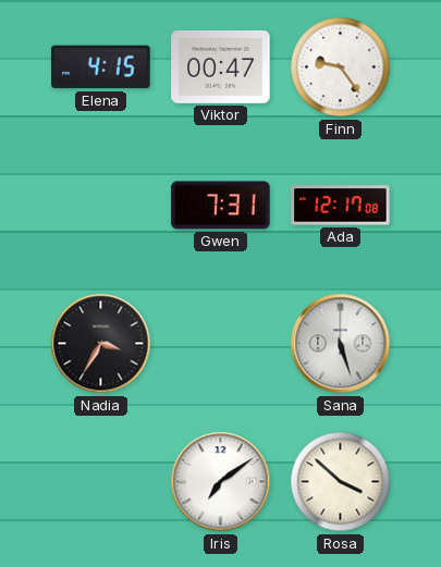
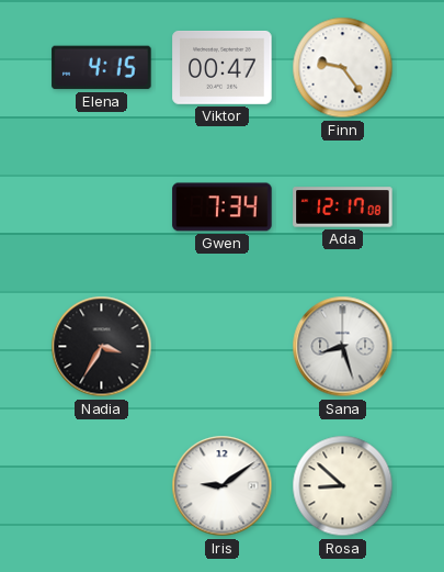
Gwen: 7:31 -> 7:34 (223, 208)
Sana: 5:27 -> 8:27 (343, 347)
Iris: 7:09 -> 9:09 (223, 486)
Rosa: 3:52 -> 8:52 (343, 486)
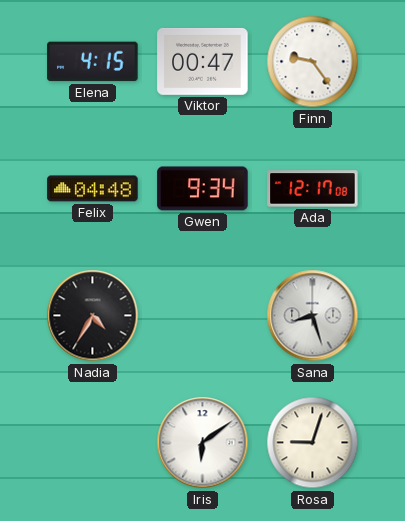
Felix: none -> 04:48 (93, 189)
Gwen: 7:34 -> 9:34 (203, 189)
Nadia: 3:35 -> 4:35 (93, 316)
Iris: 9:09 -> 6:09 (203, 443)
Rosa: 8:52 -> 9:03 (313, 443)
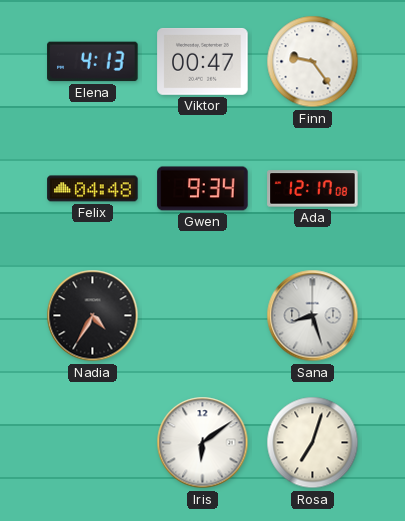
Elena: 4:15 -> 4:13 (93, 62)
Rosa: 9:03 -> 7:03 (313, 443)
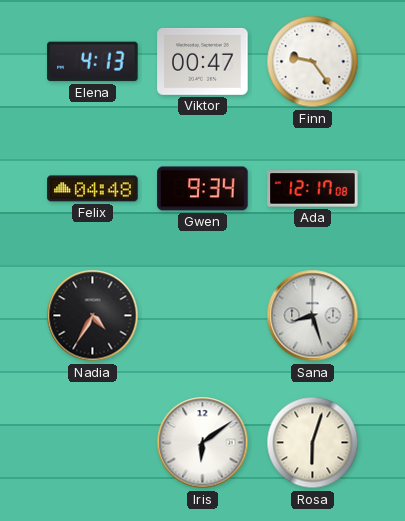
Rosa: 7:03 -> 6:03 (313, 443)
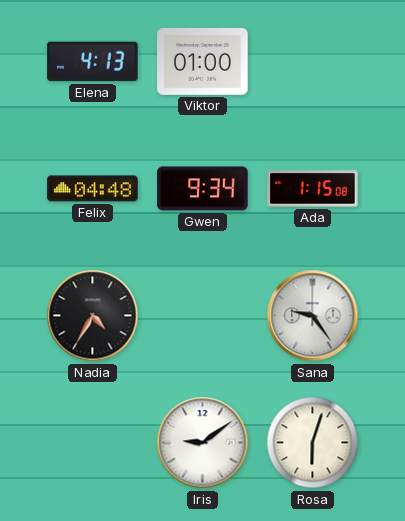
Viktor: 00:47 -> 01:00 (203, 61)
Finn: 9:24 -> none (313, 62)
Ada: 12:17 -> 1:15 (313, 189)
Sana: 8:27 -> 9:24 (313, 316)
Iris: 6:09 -> 9:09 (203, 443)
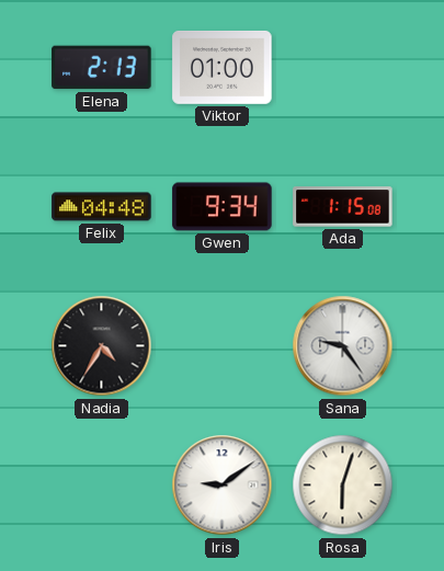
Elena: 4:13 -> 2:13 (102, 68)
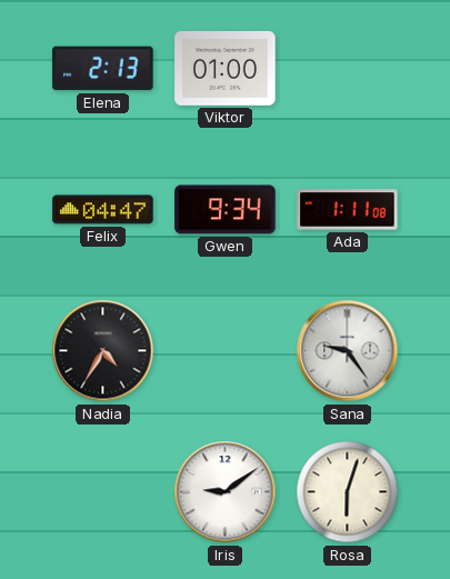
Felix: 04:48 -> 04:47 (103, 210)
Ada: 1:15 -> 1:11 (348, 210)
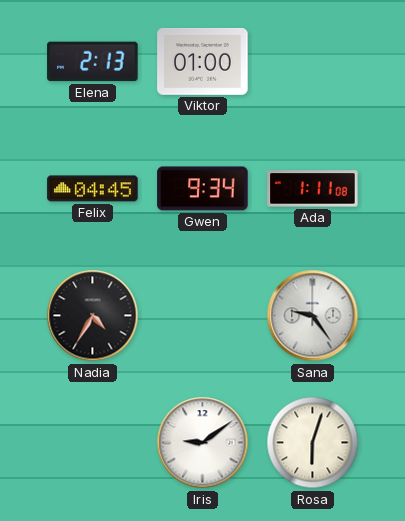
Felix: 04:47 -> 04:45 (93, 189)
